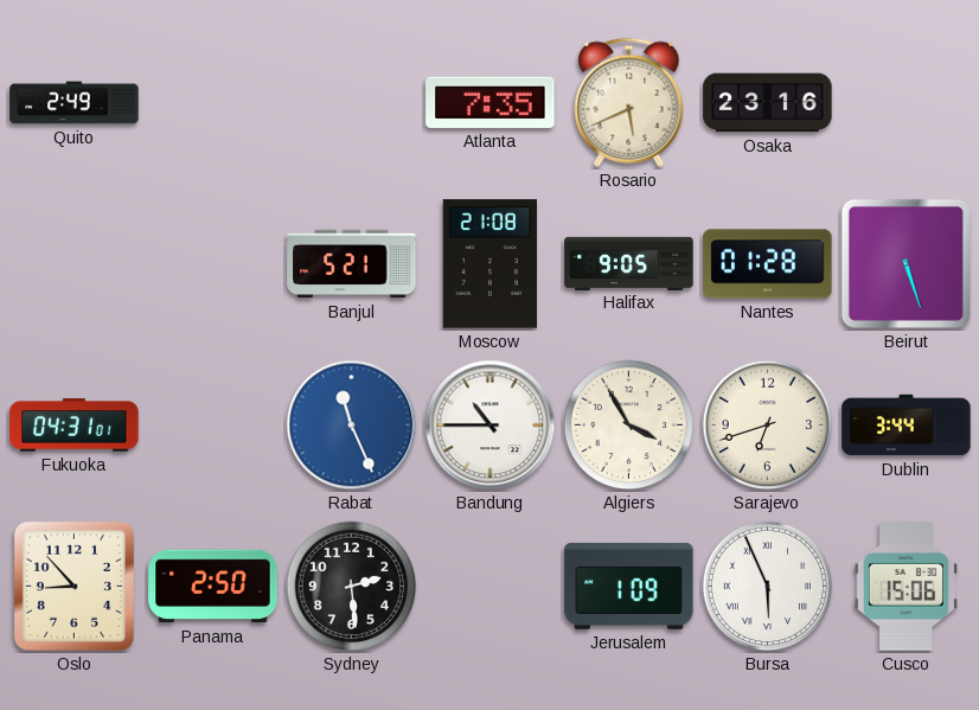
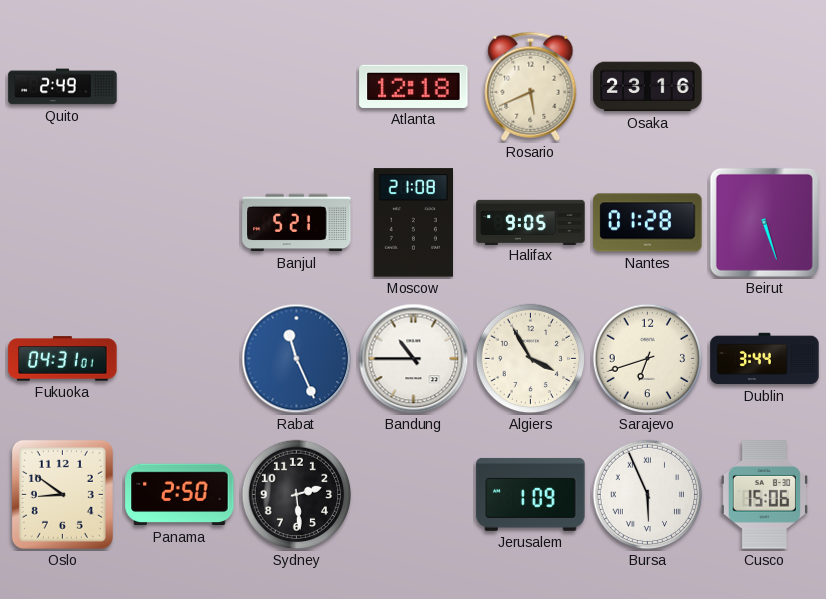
Atlanta: 7:35 -> 12:18 (414, 86)
Oslo: 8:53 -> 8:51 (62, 494)
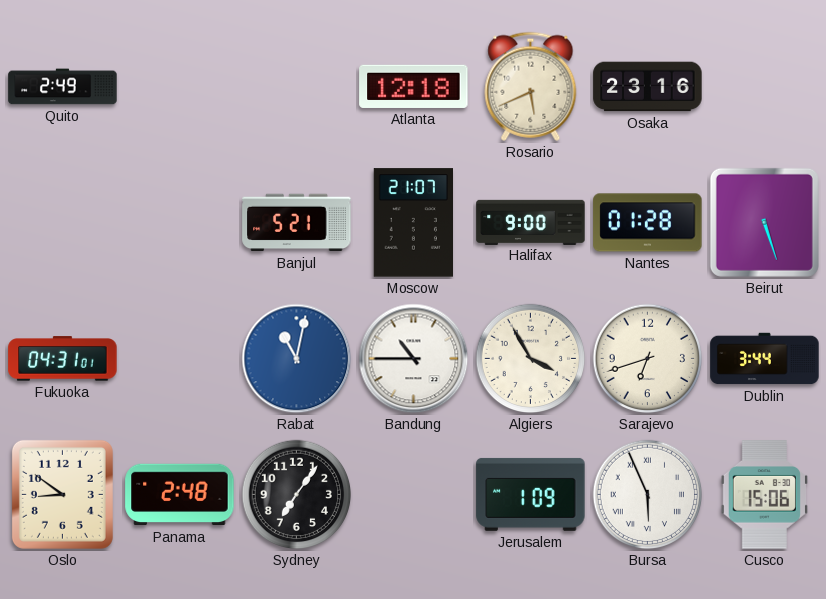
Moscow: 21:08 -> 21:07 (413, 223)
Halifax: 9:05 -> 9:00 (531, 222)
Rabat: 11:26 -> 11:02 (297, 359)
Panama: 2:50 -> 2:48 (180, 495)
Sydney: 2:29 -> 7:06 (297, 495)
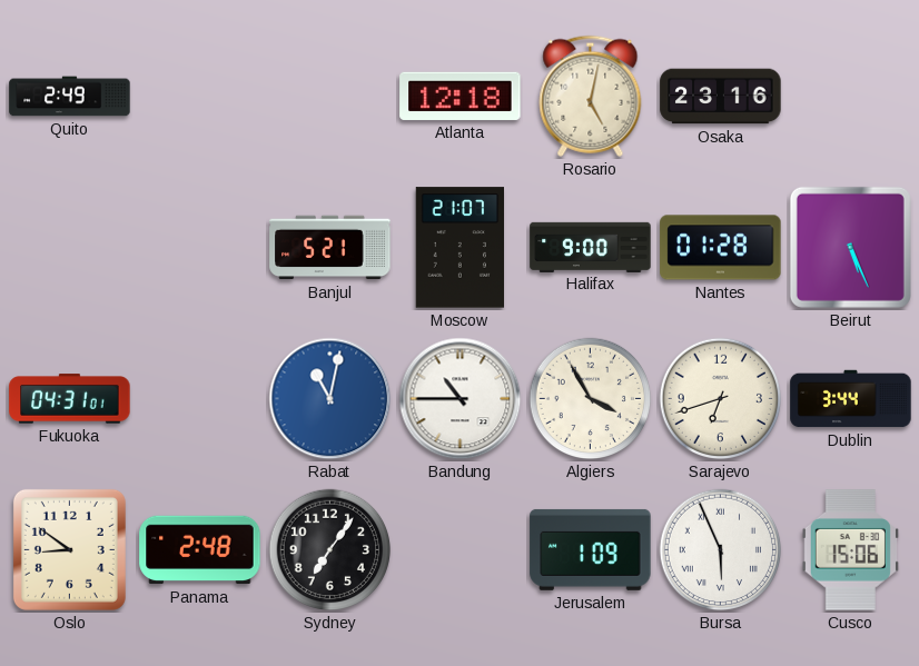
Rosario: 5:41 -> 5:02 (591, 96)
Beirut: 5:27 -> 5:26 (850, 247)
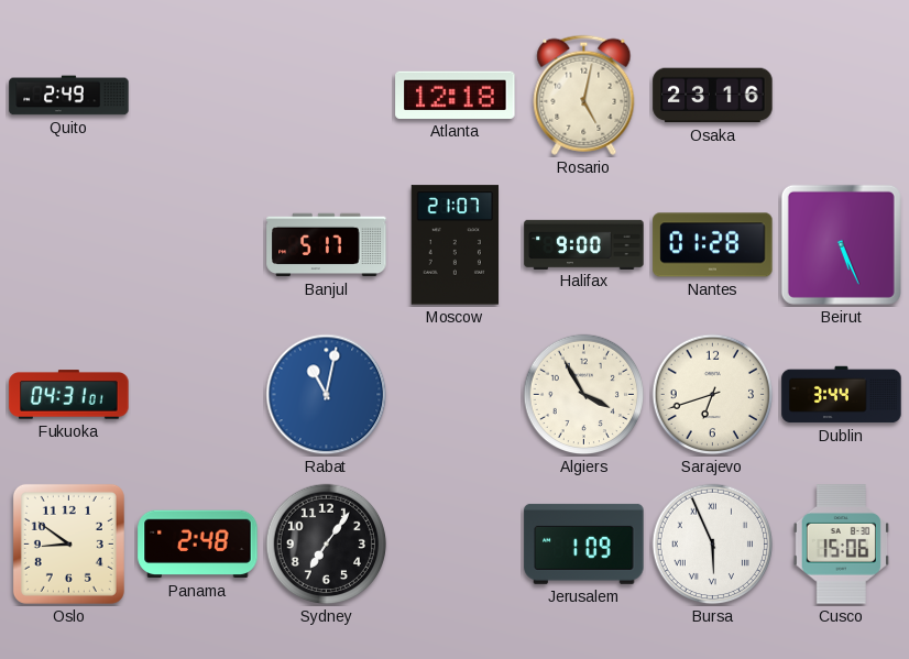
Banjul: 5:21 -> 5:17 (327, 245)
Bandung: 10:45 -> none (461, 399)
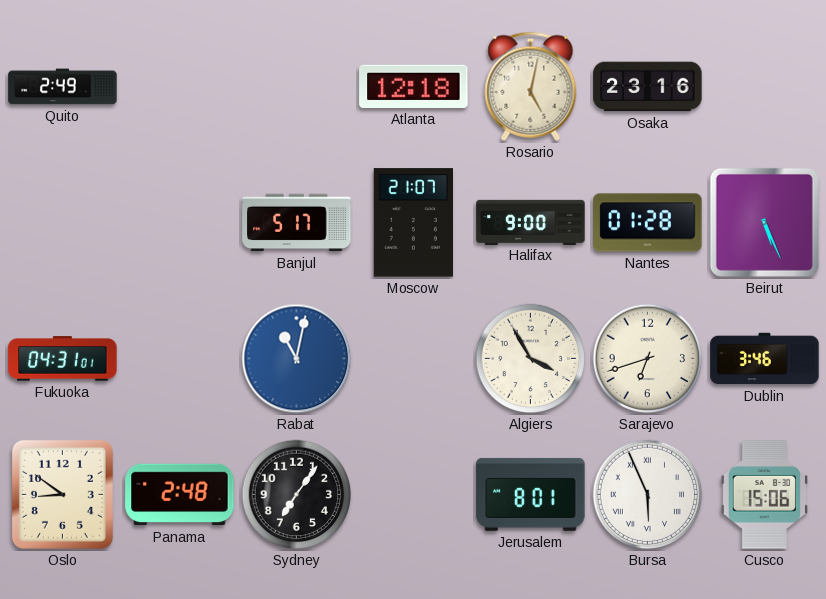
Dublin: 3:44 -> 3:46 (765, 359)
Jerusalem: 1:09 -> 8:01 (531, 494)
